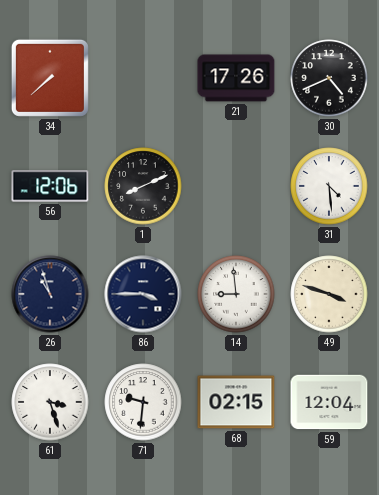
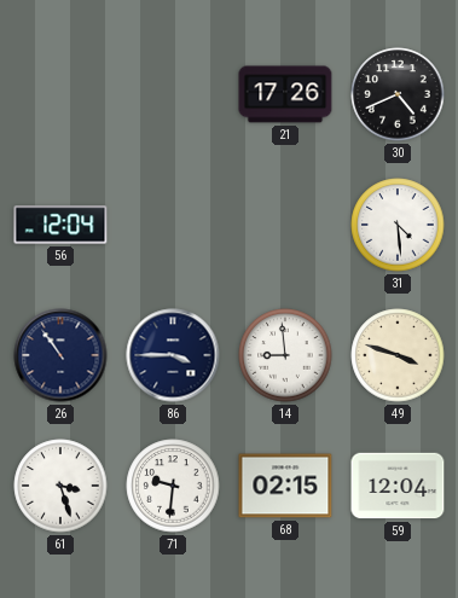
34: 7:38 -> none (50, 78)
56: 12:06 -> 12:04 (60, 225)
1: 8:11 -> none (143, 186)
26: 10:57 -> 10:54 (60, 355)
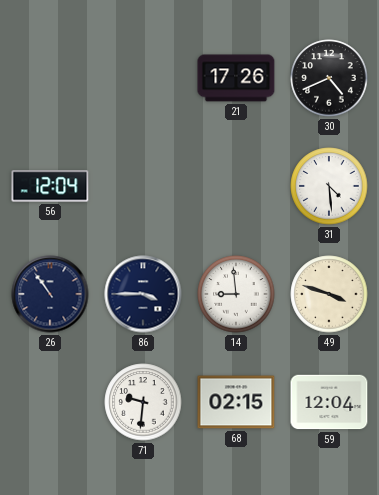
61: 3:27 -> none (60, 486)
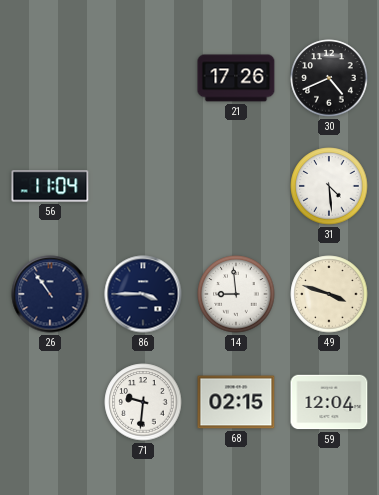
56: 12:04 -> 11:04 (50, 186)
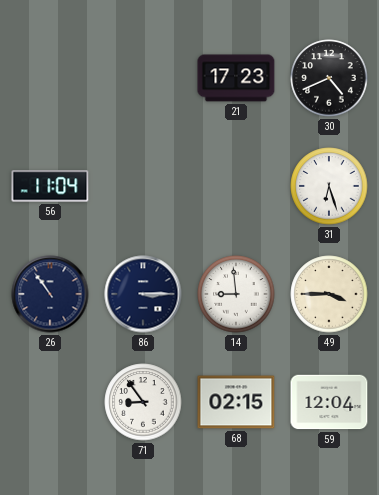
21: 17:26 -> 17:23 (236, 78)
31: 4:29 -> 6:27 (329, 186)
86: 3:45 -> 3:15 (143, 294)
49: 3:48 -> 3:45 (329, 294)
71: 9:31 -> 8:54 (143, 402)
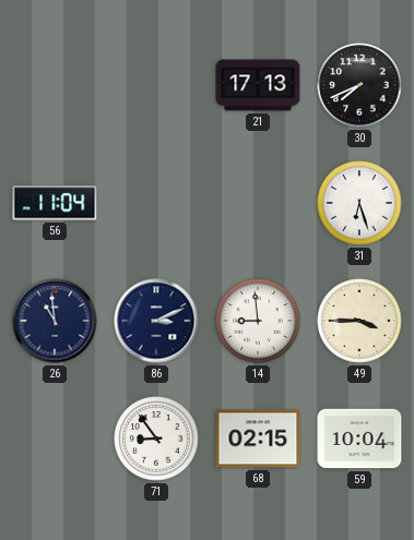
21: 17:23 -> 17:13 (258, 85)
30: 4:41 -> 7:41 (359, 85)
26: 10:54 -> 10:59 (55, 321)
86: 3:15 -> 3:11 (156, 321)
59: 12:04 -> 10:04 (359, 439)
